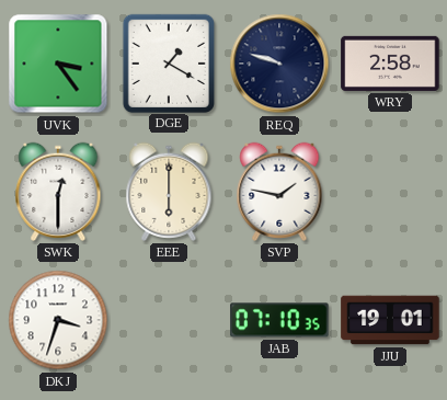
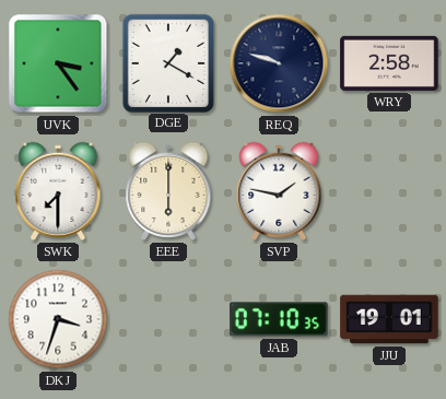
SWK: 12:30 -> 7:30 (58, 191)
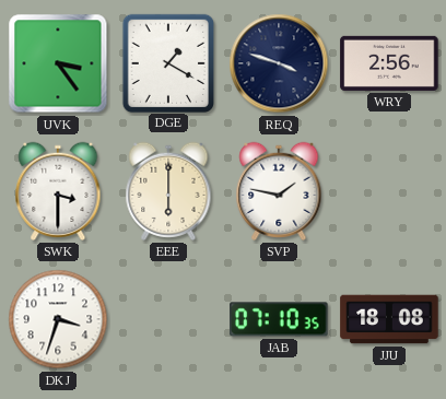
REQ: 9:48 -> 3:48 (279, 63)
WRY: 2:58 -> 2:56 (389, 63)
SWK: 7:30 -> 3:30 (58, 191)
JJU: 19:01 -> 18:08 (389, 319)
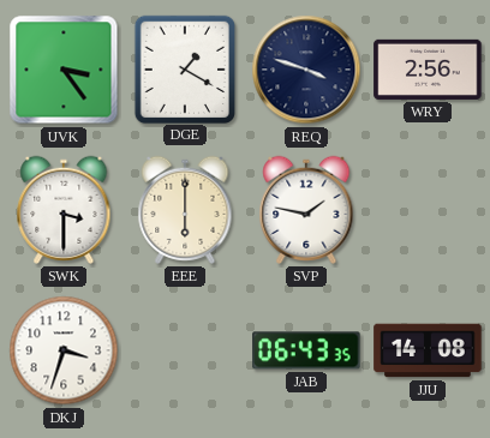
JAB: 07:10 -> 06:43 (306, 350)
JJU: 18:08 -> 14:08 (428, 350)
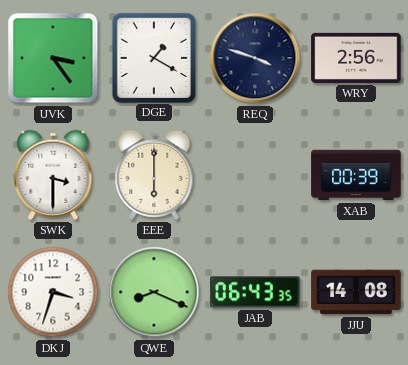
SVP: 1:47 -> none (306, 210)
XAB: none -> 00:39 (356, 175)
QWE: none -> 8:19 (154, 292)
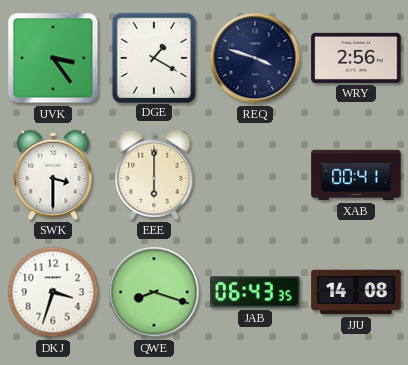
XAB: 00:39 -> 00:41 (356, 175)
QWE: 8:19 -> 8:18 (154, 292)
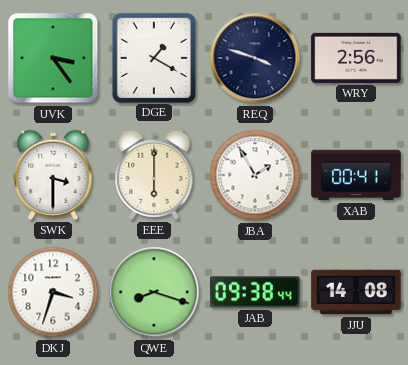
JBA: none -> 1:55 (255, 175)
JAB: 06:43 -> 09:38 (255, 292)
